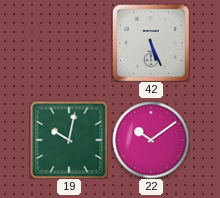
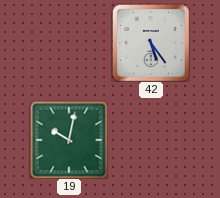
42: 5:26 -> 5:24 (151, 43)
22: 10:09 -> none (151, 140)
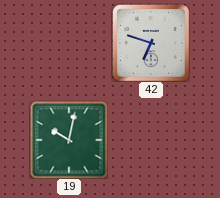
42: 5:24 -> 6:48 (151, 43)
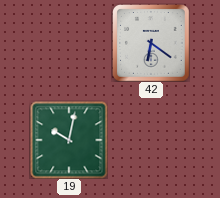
42: 6:48 -> 6:21 (151, 43)
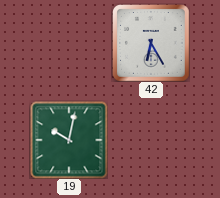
42: 6:21 -> 6:25 (151, 43)
